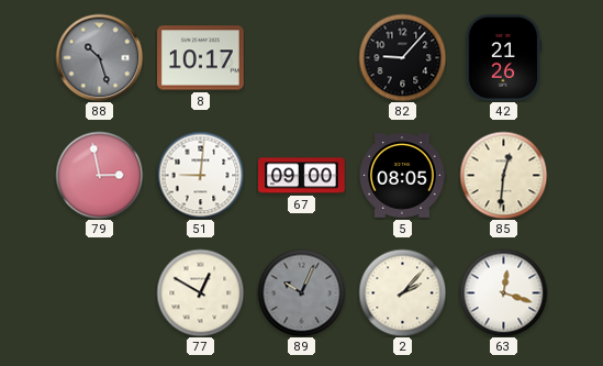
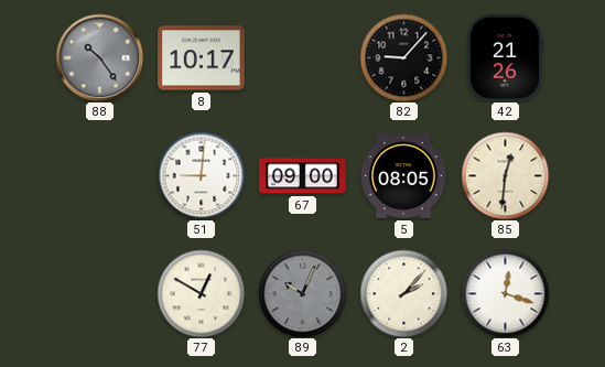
88: 10:27 -> 10:24 (99, 57)
79: 2:58 -> none (99, 175)
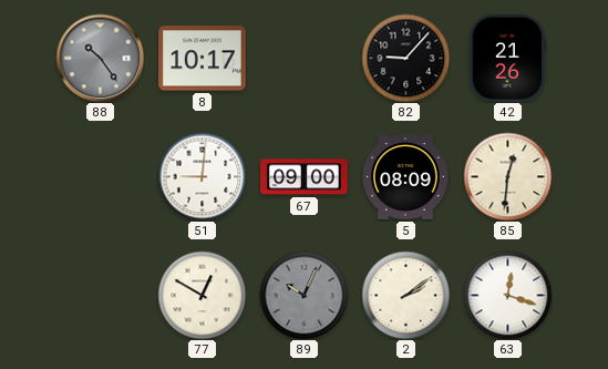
5: 08:05 -> 08:09 (405, 177)
2: 2:07 -> 2:09 (405, 295)
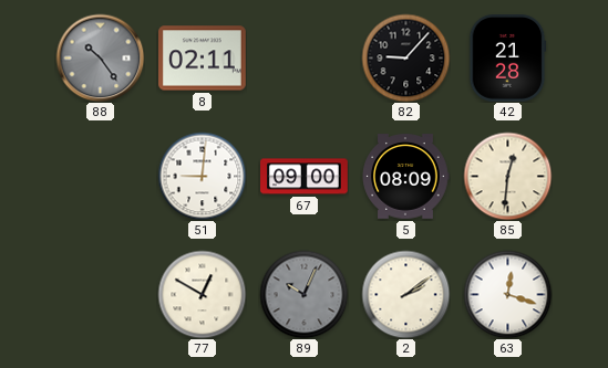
8: 10:17 -> 02:11 (203, 59)
42: 21:26 -> 21:28 (507, 59)
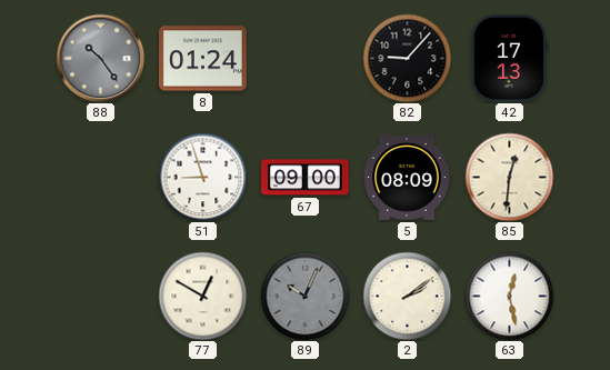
8: 02:11 -> 01:24 (203, 59)
42: 21:28 -> 17:13 (509, 59)
51: 9:01 -> 8:57 (202, 177)
63: 12:18 -> 12:28 (509, 296)
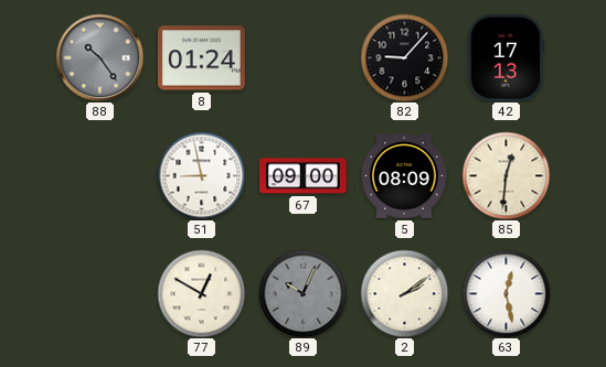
51: 8:57 -> 8:58 (201, 175)
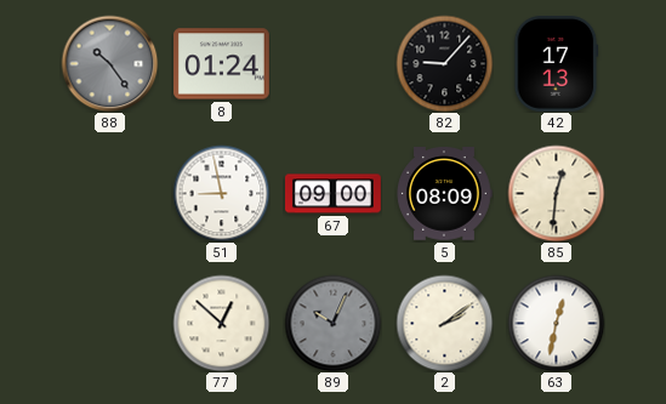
77: 12:50 -> 12:52 (221, 323)
63: 12:28 -> 12:32 (556, 323)
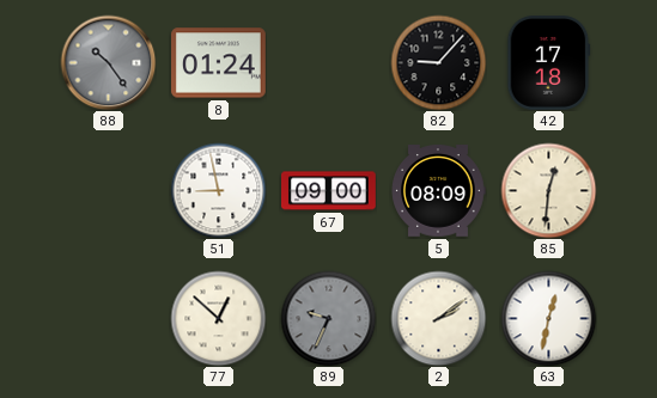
42: 17:13 -> 17:18 (548, 63)
89: 10:04 -> 9:34 (328, 318)
